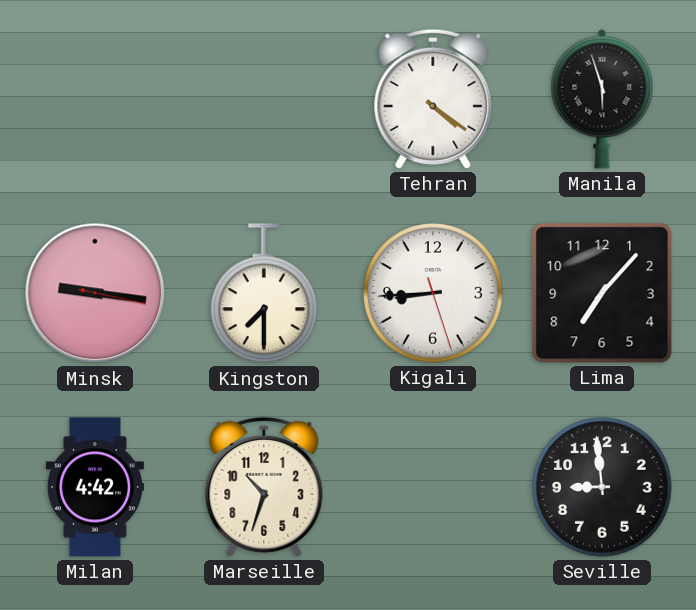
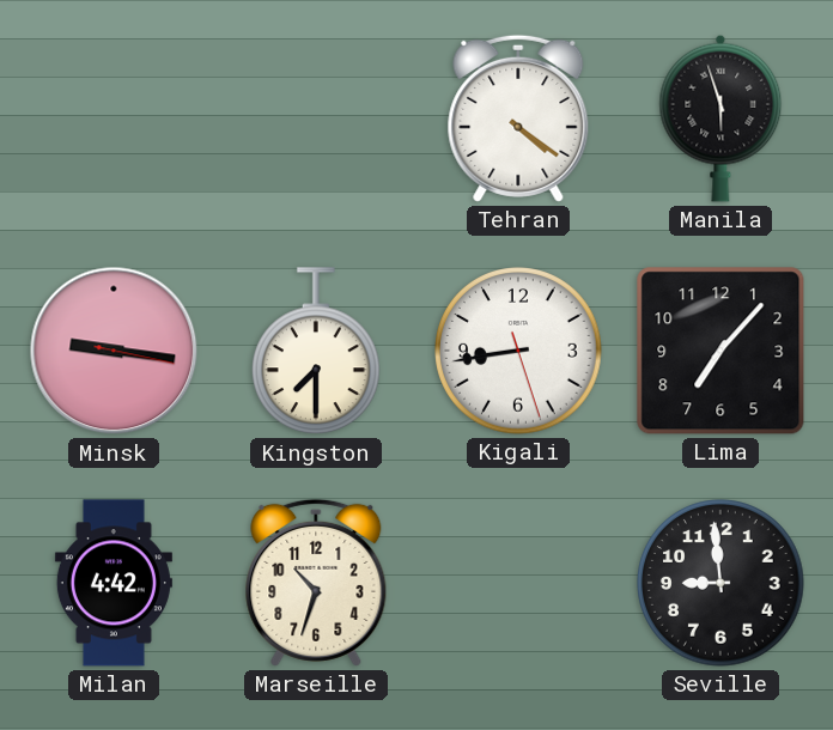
Kigali: 8:44 -> 8:43 (518, 351)
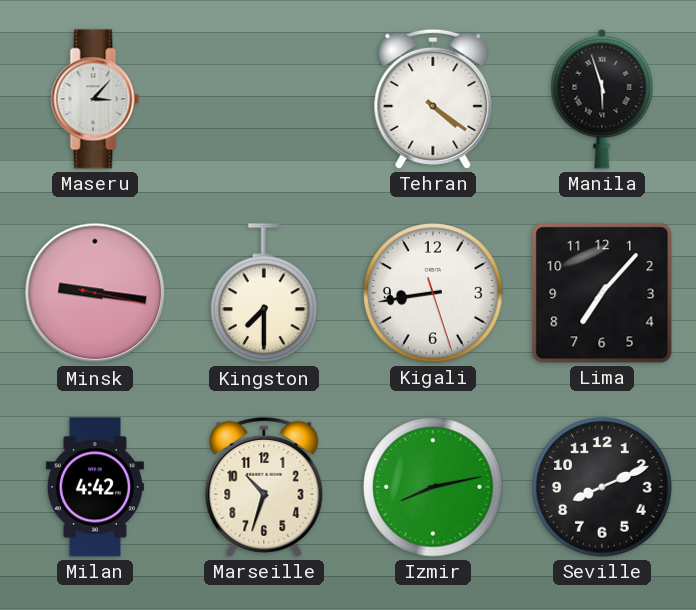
Maseru: none -> 3:07 (95, 99)
Izmir: none -> 8:13 (433, 487)
Seville: 8:59 -> 8:11 (602, 487)
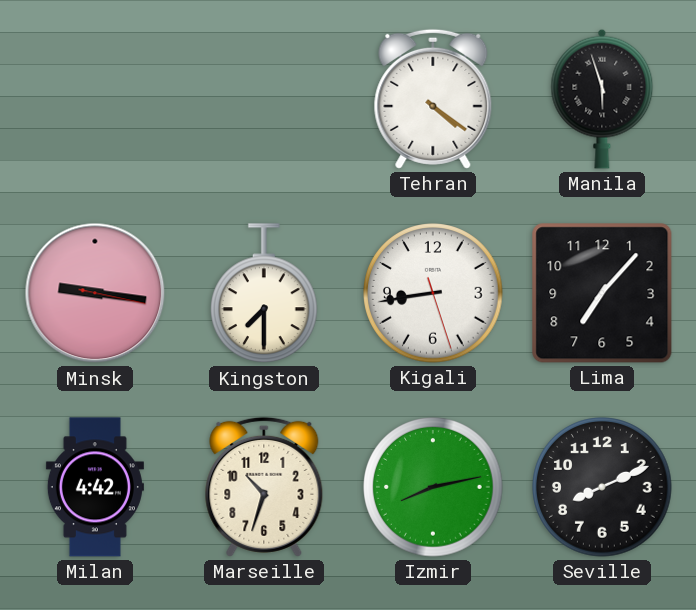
Maseru: 3:07 -> none (95, 99)
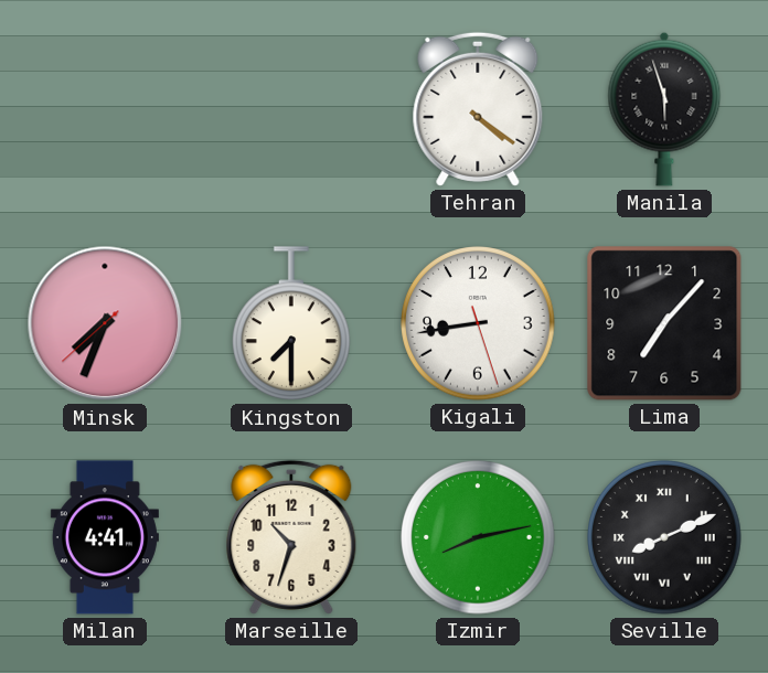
Minsk: 9:16 -> 7:33 (105, 323)
Milan: 4:42 -> 4:41 (105, 537)
Seville numerals: Arabic -> Roman (664, 537)
